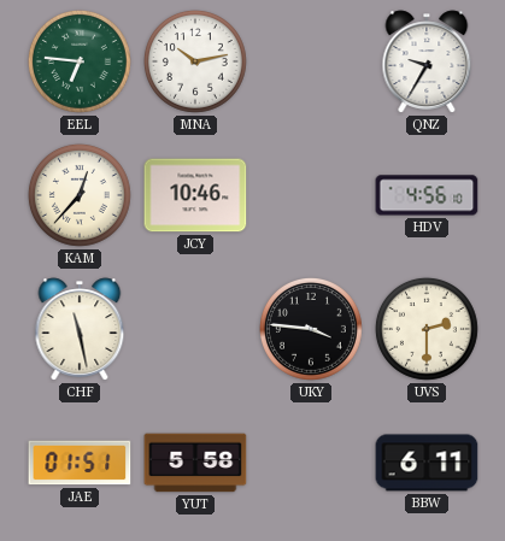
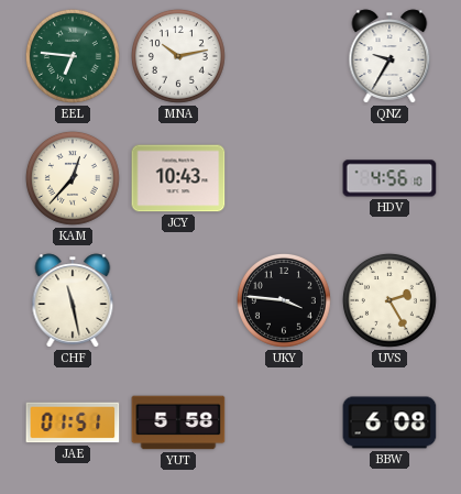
JCY: 10:46 -> 10:43 (178, 178)
UVS: 2:30 -> 2:25 (389, 300)
BBW: 6:11 -> 6:08 (389, 422)
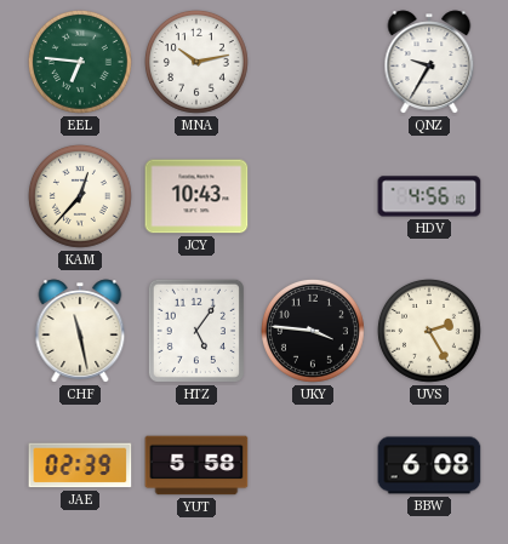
HTZ: none -> 5:06 (196, 331)
JAE: 01:51 -> 02:39 (80, 465)
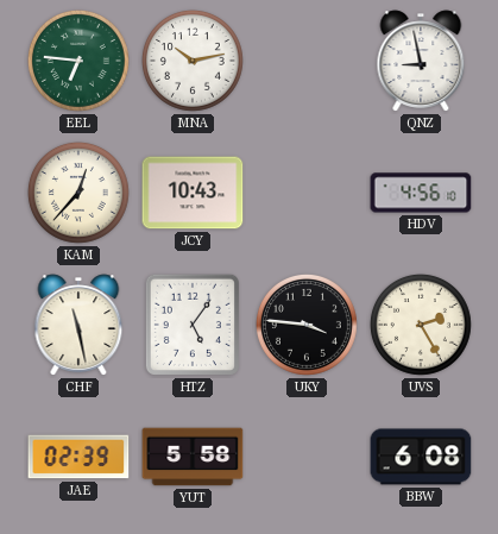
QNZ: 9:35 -> 8:58 (421, 61)
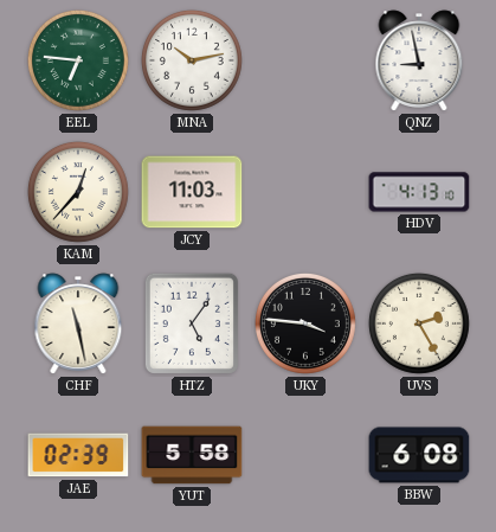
JCY: 10:43 -> 11:03 (192, 192)
HDV: 4:56 -> 4:13 (419, 192)
